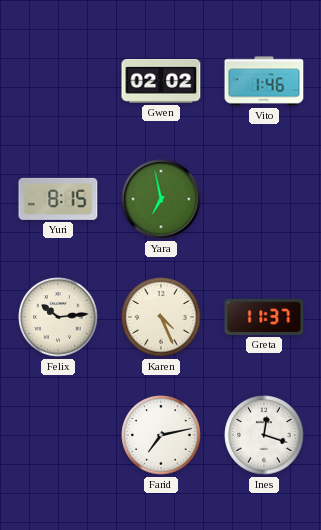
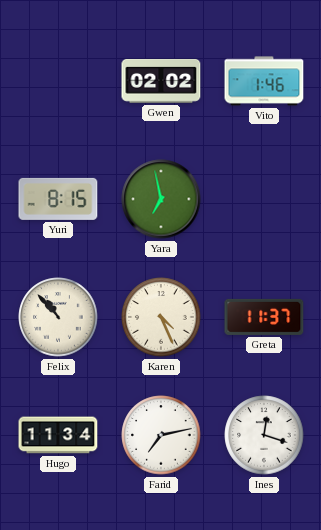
Felix: 10:14 -> 10:53 (58, 317)
Hugo: none -> 11:34 (58, 435)
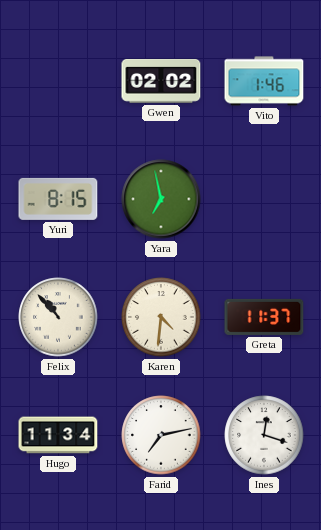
Karen: 4:26 -> 4:31 (161, 317)
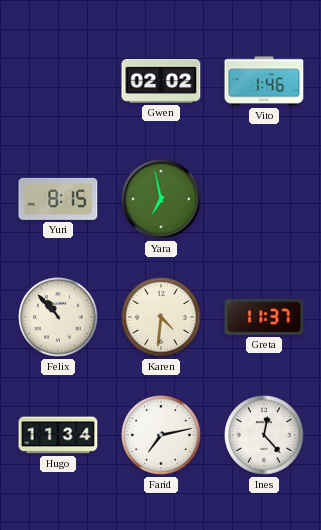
Ines: 12:18 -> 12:23 (264, 435)
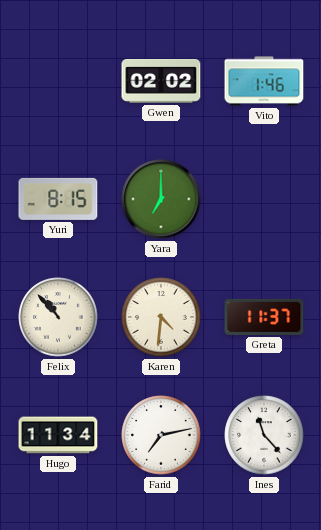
Yara: 6:58 -> 7:00 (161, 199)
Ines: 12:23 -> 11:23 (264, 435)
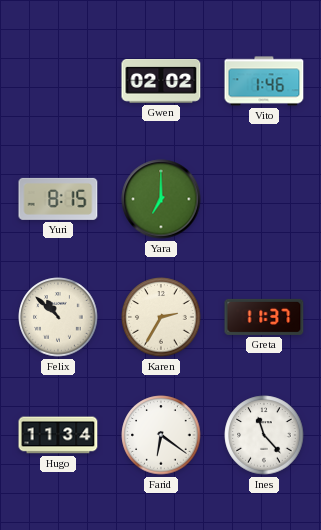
Felix: 10:53 -> 10:52 (58, 317)
Karen: 4:31 -> 2:35 (161, 317)
Farid: 7:13 -> 6:21 (161, 435)
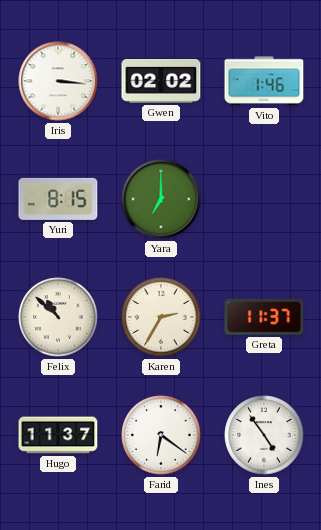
Iris: none -> 3:16 (58, 81)
Hugo: 11:34 -> 11:37 (58, 435)
Ines: 11:23 -> 4:54 (264, 435)
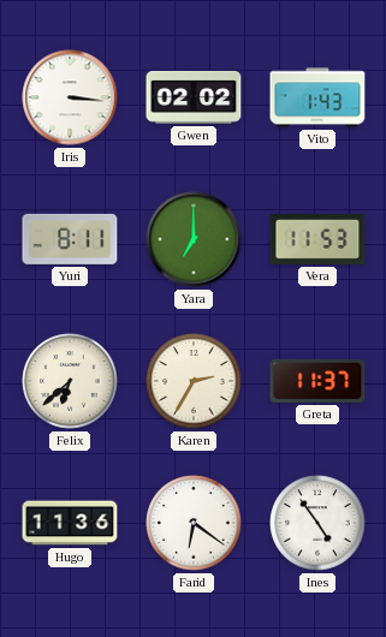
Vito: 1:46 -> 1:43 (317, 97)
Yuri: 8:15 -> 8:11 (70, 239)
Vera: none -> 11:53 (317, 239)
Felix: 10:52 -> 6:38 (70, 381)
Hugo: 11:37 -> 11:36 (70, 523)
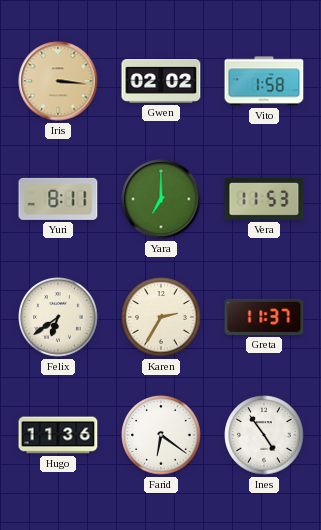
Iris dial: white -> champagne (58, 81)
Vito: 1:43 -> 1:58 (264, 81)
Felix: 6:38 -> 6:39 (58, 317)
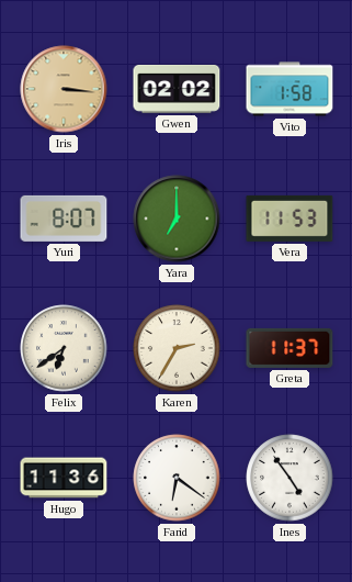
Yuri: 8:11 -> 8:07 (64, 219)
